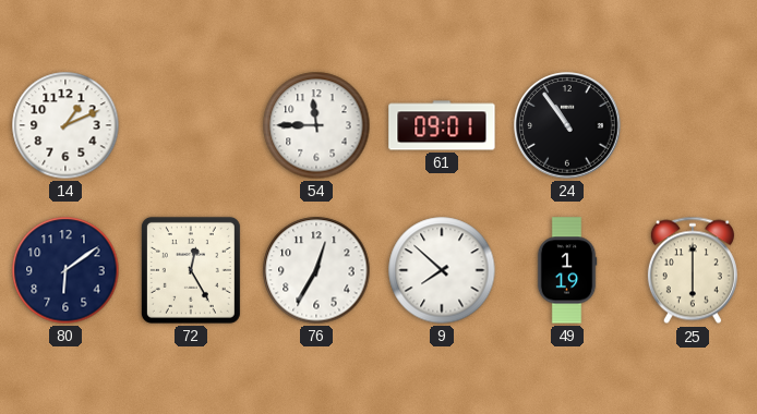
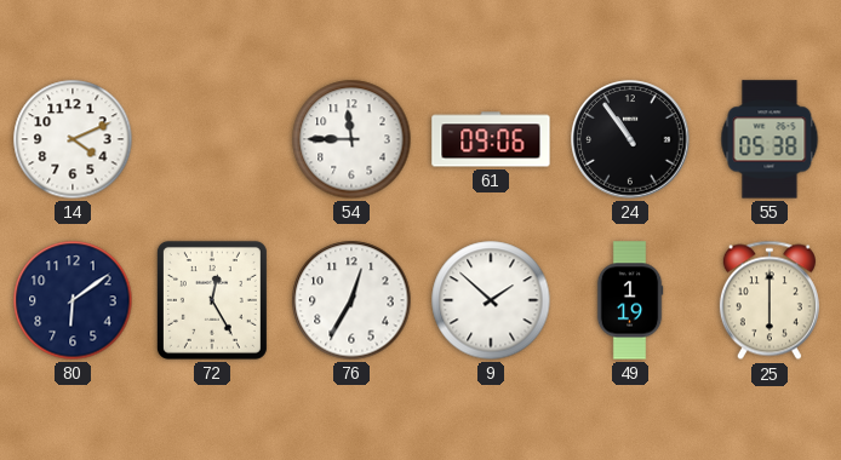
14: 1:11 -> 4:11 (73, 139)
61: 09:01 -> 09:06 (491, 139)
55: none -> 05:38 (770, 139)
9: 7:52 -> 1:52 (491, 300)
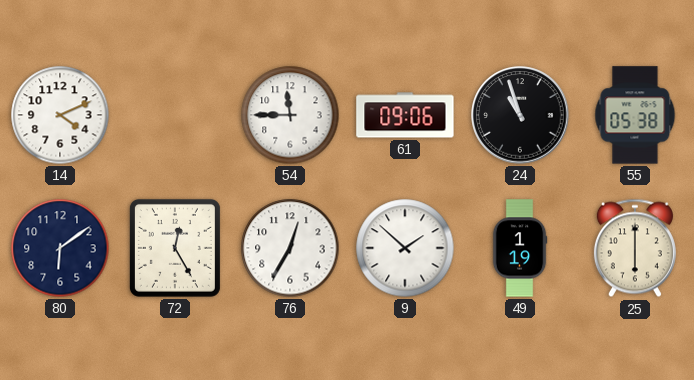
24: 10:54 -> 10:57 (520, 115)
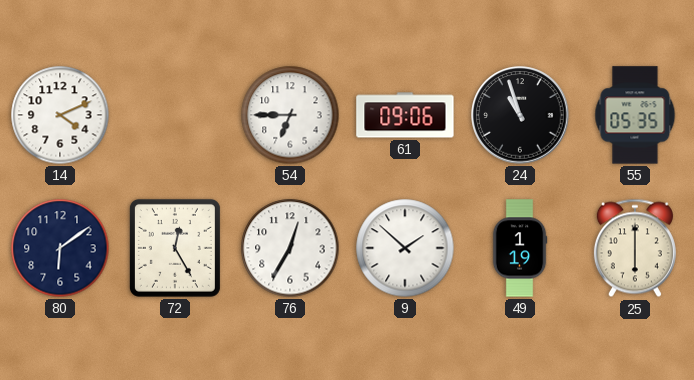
54: 11:45 -> 6:45 (290, 115)
55: 05:38 -> 05:35 (635, 115)
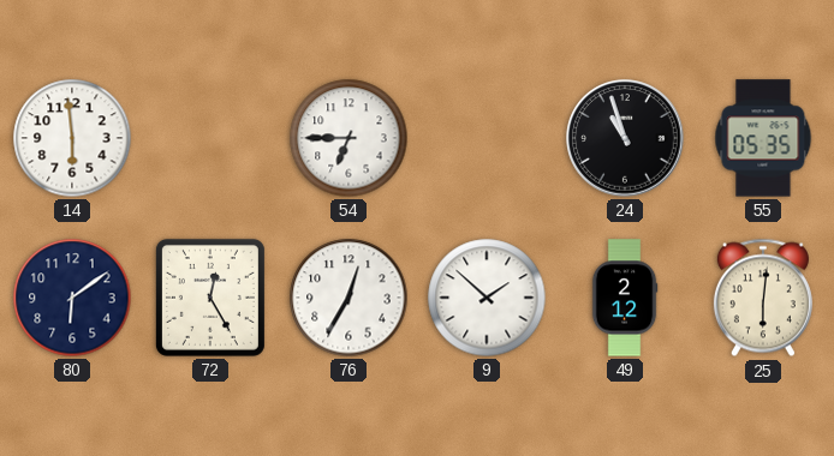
14: 4:11 -> 5:59 (72, 138)
61: 09:06 -> none (405, 115)
49: 1:19 -> 2:12 (625, 298)
25: 6:00 -> 6:01 (763, 298)
